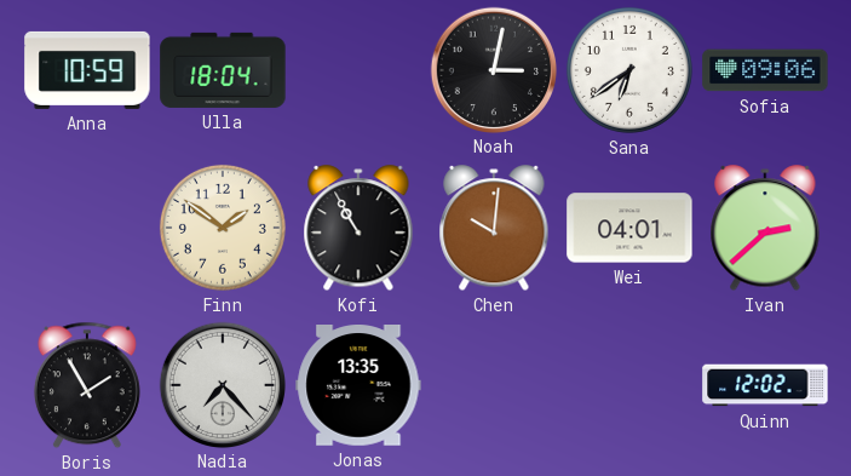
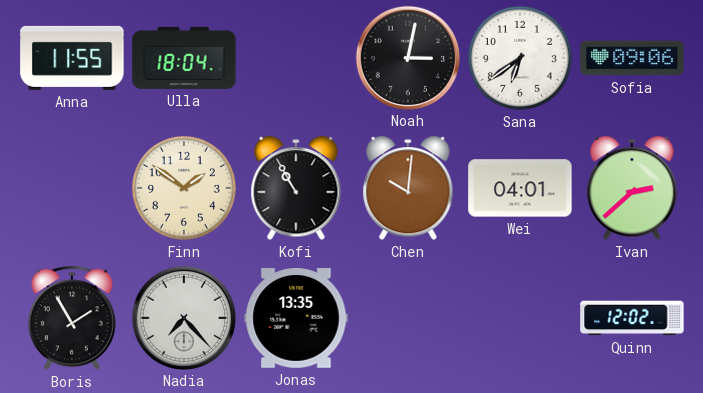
Anna: 10:59 -> 11:55 (72, 58)
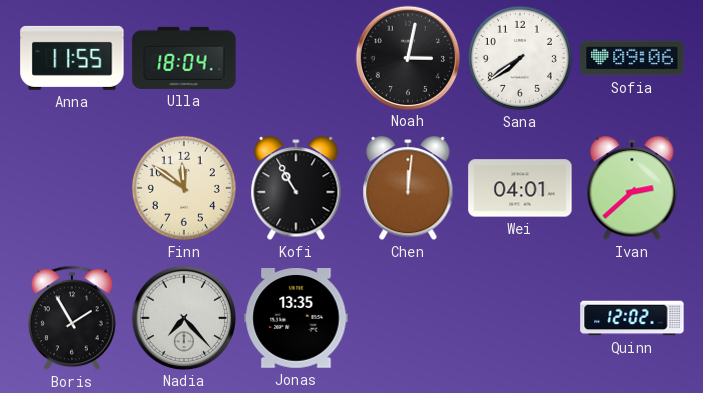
Sana: 6:39 -> 7:39 (520, 58)
Finn: 1:51 -> 11:51 (184, 188)
Chen: 10:01 -> 12:01 (408, 189)
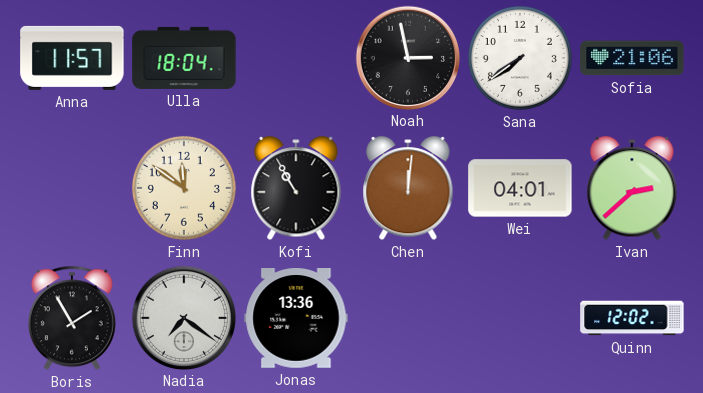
Anna: 11:55 -> 11:57 (72, 58)
Noah: 3:02 -> 2:58 (407, 57)
Sofia: 09:06 -> 21:06 (632, 58)
Nadia: 7:23 -> 7:21 (183, 317)
Jonas: 13:35 -> 13:36 (296, 319)
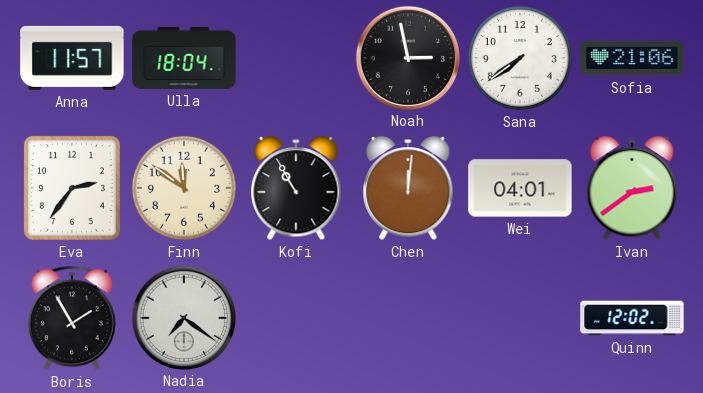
Eva: none -> 2:36 (72, 188)
Ivan: 2:38 -> 2:39 (632, 189)
Jonas: 13:36 -> none (296, 319)
